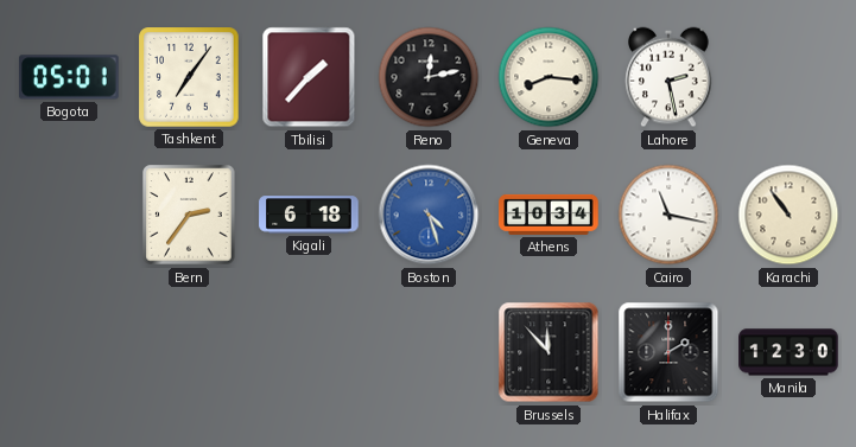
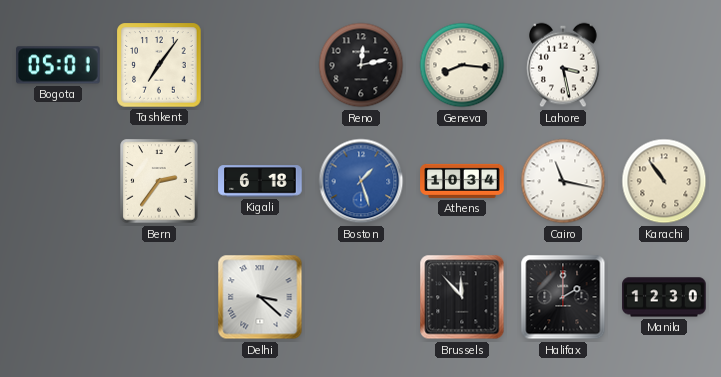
Tbilisi: 1:37 -> none (309, 77)
Lahore: 2:28 -> 3:28 (563, 65)
Boston: 4:27 -> 1:27 (361, 181)
Delhi: none -> 3:22 (260, 297)
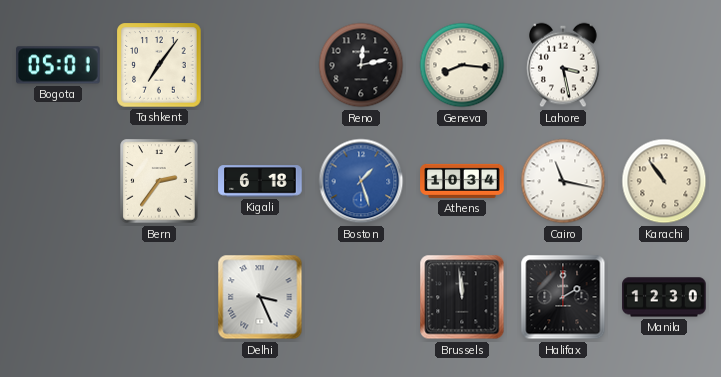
Delhi: 3:22 -> 3:26 (260, 297)
Brussels: 11:53 -> 11:59 (462, 297)
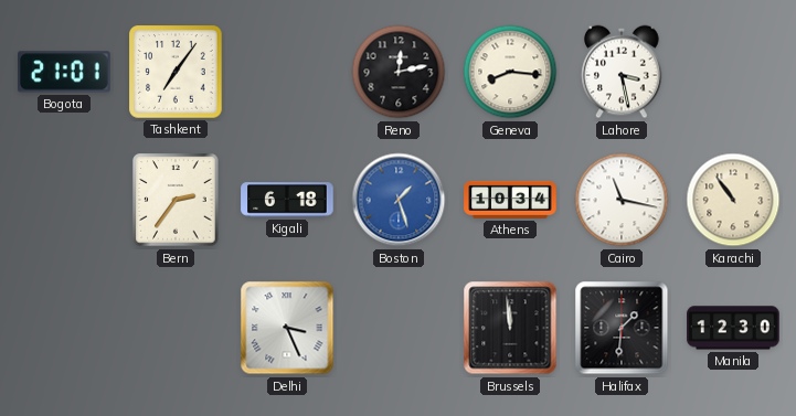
Bogota: 05:01 -> 21:01 (65, 72)
Halifax: 2:00 -> 1:31 (622, 328)
